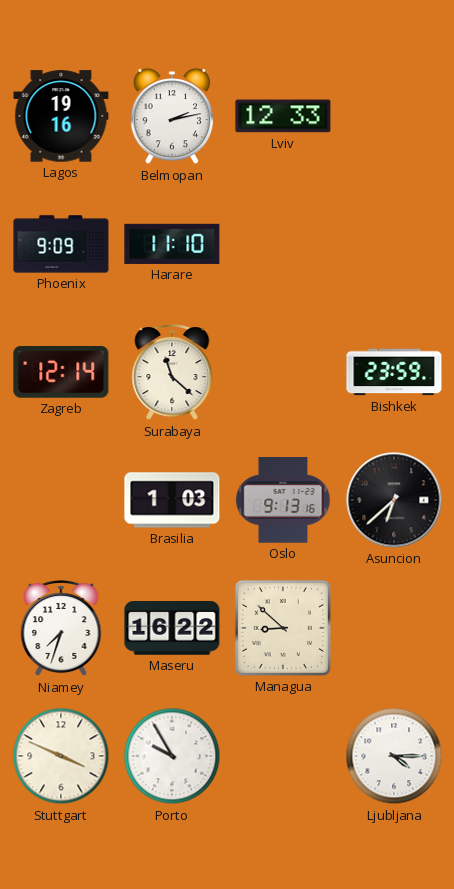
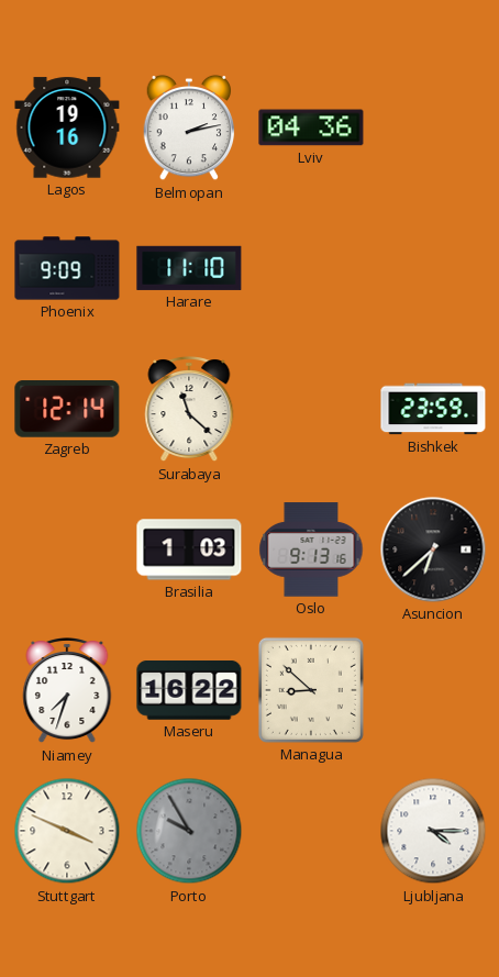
Lviv: 12:33 -> 04:36 (311, 127)
Porto dial: white -> grey (189, 831)
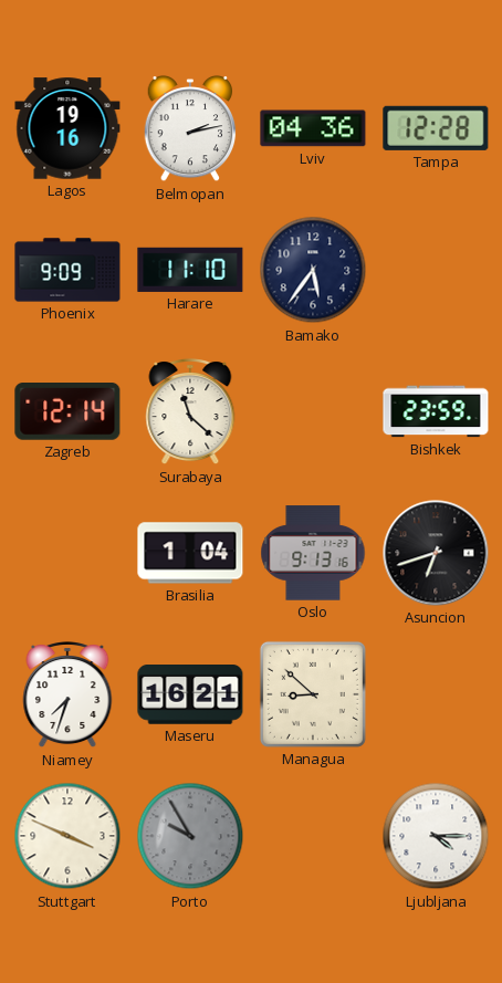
Tampa: none -> 12:28 (436, 128)
Bamako: none -> 5:36 (313, 270)
Brasilia: 1:03 -> 1:04 (190, 553)
Asuncion: 6:38 -> 6:42 (436, 553)
Maseru: 16:22 -> 16:21 (190, 696)
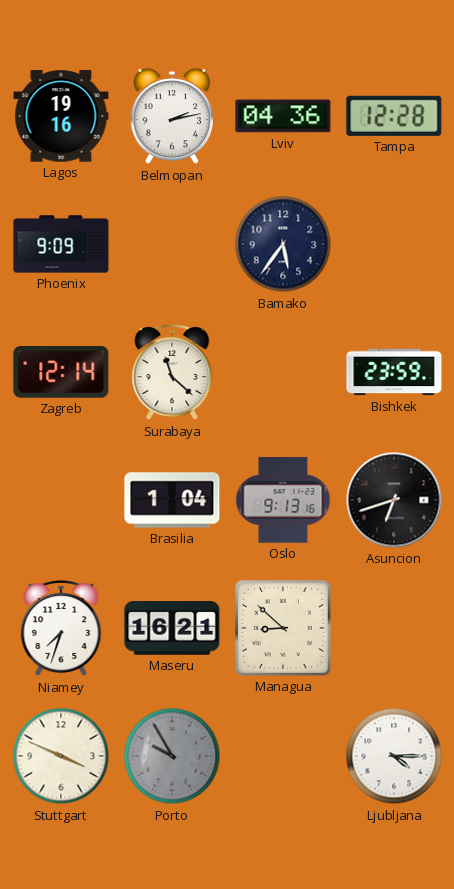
Harare: 11:10 -> none (190, 270)
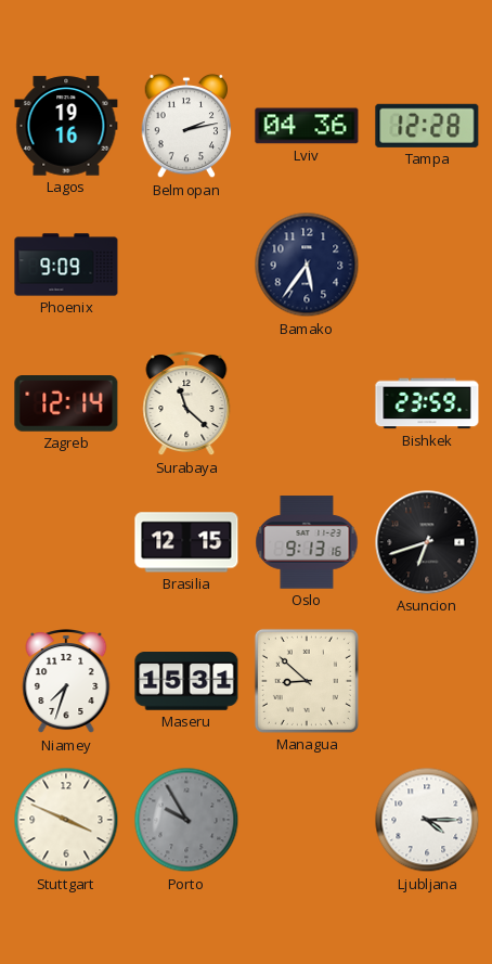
Brasilia: 1:04 -> 12:15 (186, 542)
Maseru: 16:21 -> 15:31 (186, 682)
